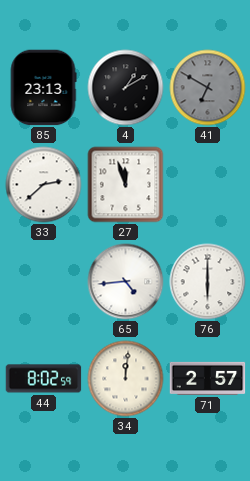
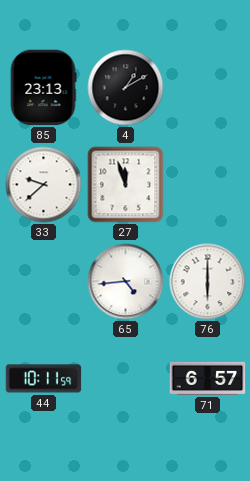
41: 6:50 -> none (208, 88)
33: 2:38 -> 9:38 (44, 185)
44: 8:02 -> 10:11 (44, 379)
34: 12:01 -> none (126, 379)
71: 2:57 -> 6:57 (208, 378)
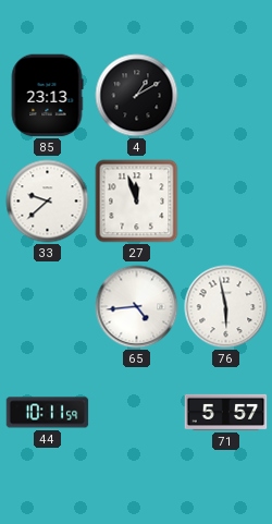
76: 6:00 -> 5:58 (226, 307)
71: 6:57 -> 5:57 (226, 412)
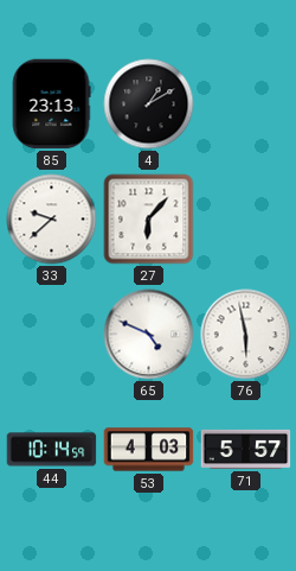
27: 11:57 -> 6:07 (149, 220)
65: 4:44 -> 4:49 (149, 335)
44: 10:11 -> 10:14 (52, 450)
53: none -> 4:03 (149, 450)
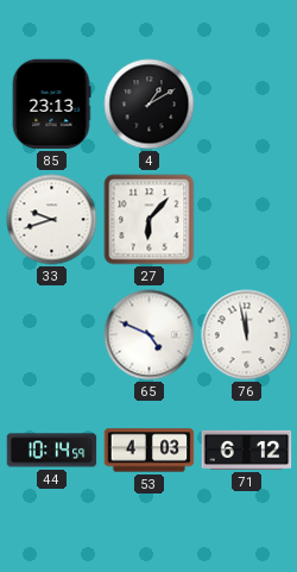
33: 9:38 -> 9:42 (52, 220)
76: 5:58 -> 11:58 (247, 335)
71: 5:57 -> 6:12 (247, 450)
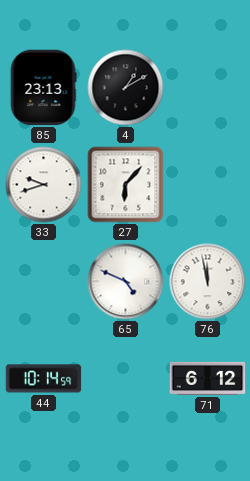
53: 4:03 -> none (150, 451)
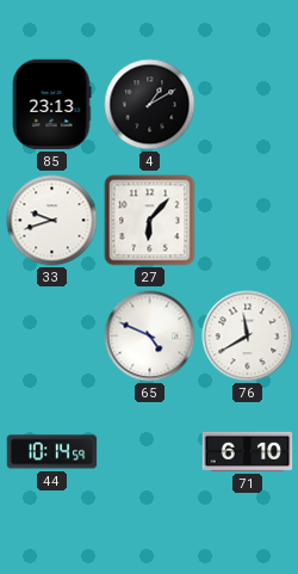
76: 11:58 -> 11:40 (248, 337)
71: 6:12 -> 6:10 (248, 451)
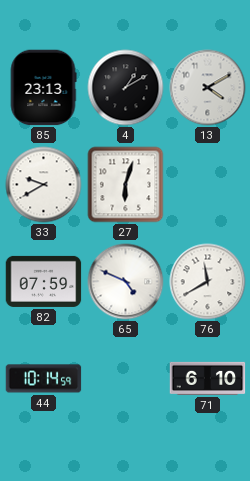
13: none -> 4:10 (208, 88)
33: 9:42 -> 9:40 (44, 185)
27: 6:07 -> 6:03 (126, 185)
82: none -> 07:59 (44, 281)
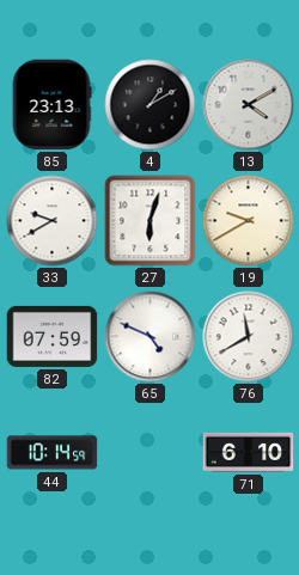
19: none -> 9:40 (249, 221)
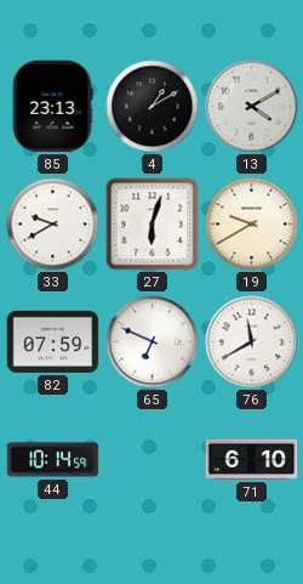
65: 4:49 -> 6:49 (153, 342)
